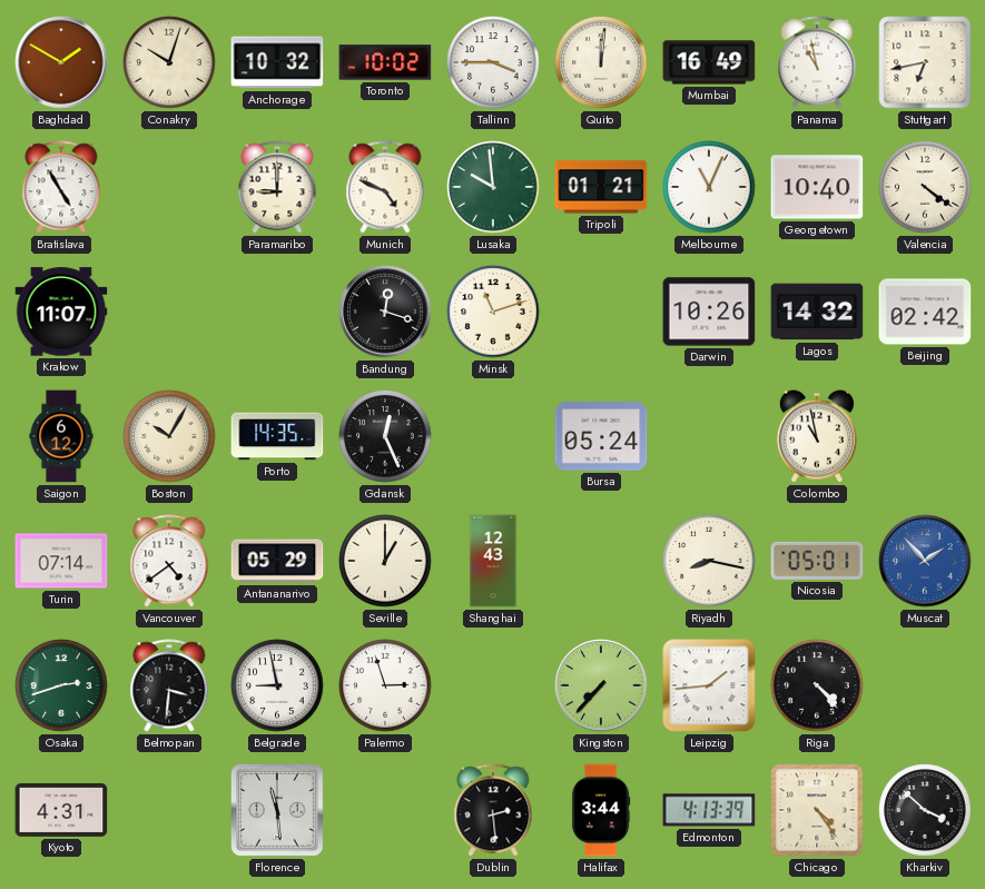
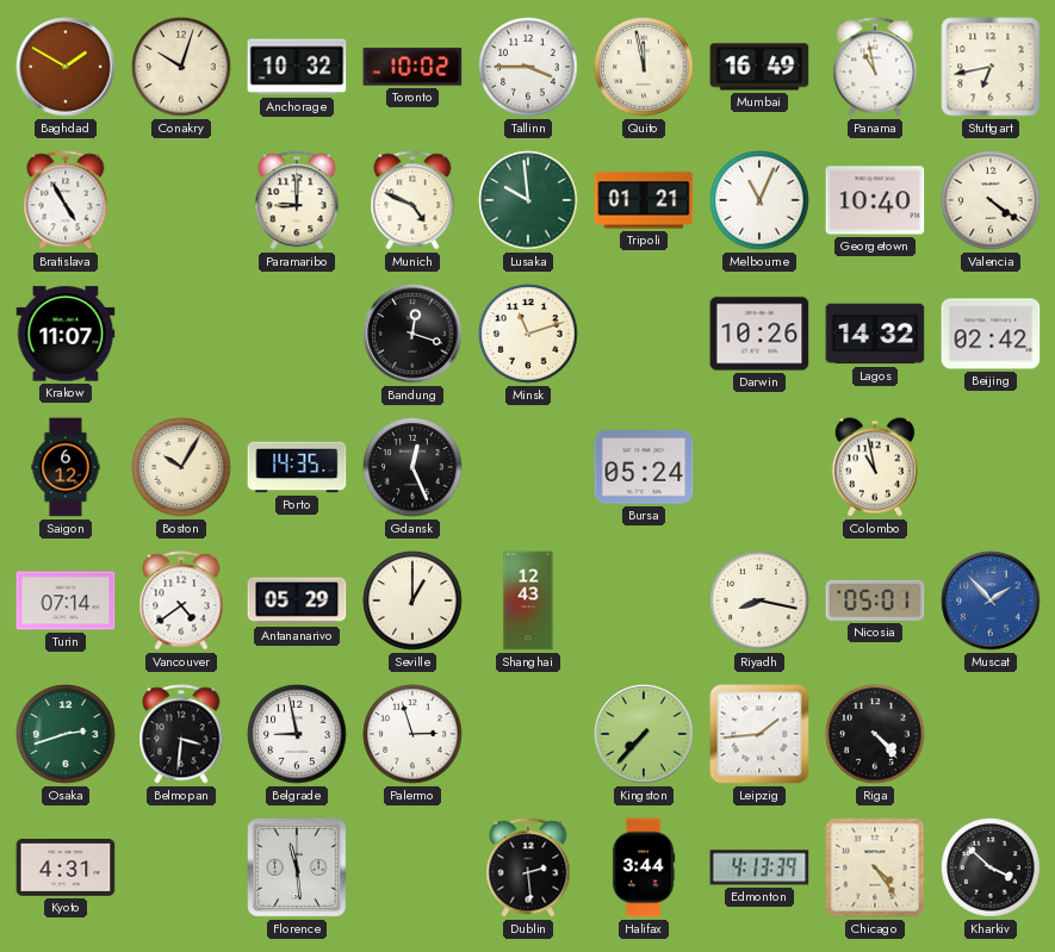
Quito: 12:01 -> 11:58 (644, 67)
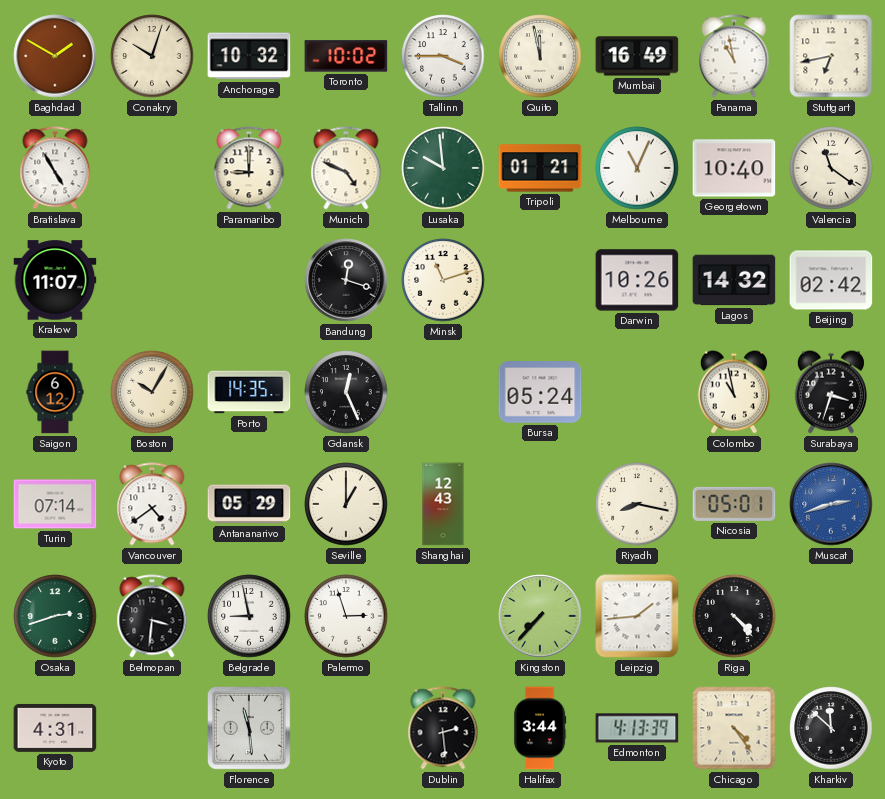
Valencia: 4:21 -> 11:21 (831, 168)
Surabaya: none -> 3:33 (831, 392)
Muscat: 1:53 -> 2:42 (831, 504)
Kharkiv: 3:52 -> 11:52 (831, 728)
